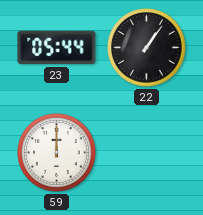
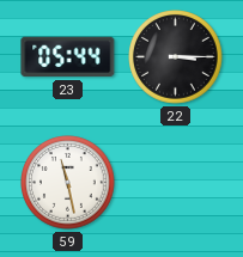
22: 1:06 -> 3:15 (176, 57)
59: 12:00 -> 11:28 (68, 183)
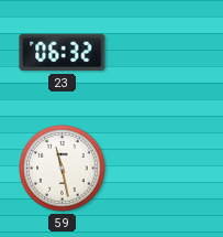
23: 05:44 -> 06:32 (63, 53)
22: 3:15 -> none (176, 57)
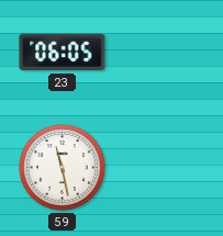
23: 06:32 -> 06:05 (63, 53)
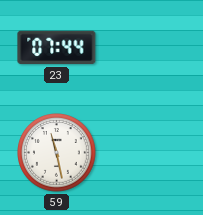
23: 06:05 -> 07:44 (57, 48)
